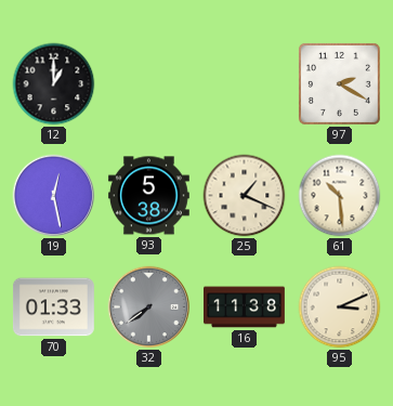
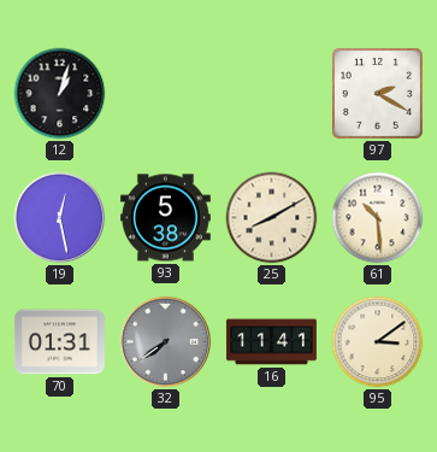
12: 1:00 -> 1:03 (60, 94)
25: 1:19 -> 8:10 (272, 218)
70: 01:33 -> 01:31 (59, 342)
16: 11:38 -> 11:41 (272, 342)
95: 3:11 -> 3:09 (378, 342)
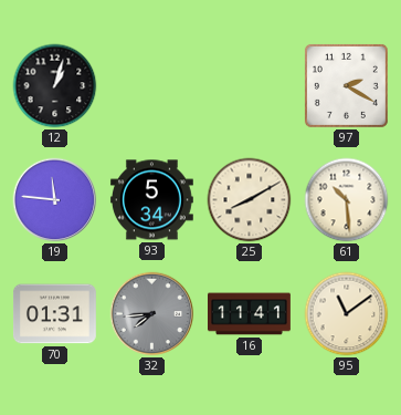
19: 12:28 -> 11:46 (55, 200)
93: 5:38 -> 5:34 (151, 200)
32: 7:39 -> 7:44 (152, 314)
95: 3:09 -> 11:09 (347, 314)
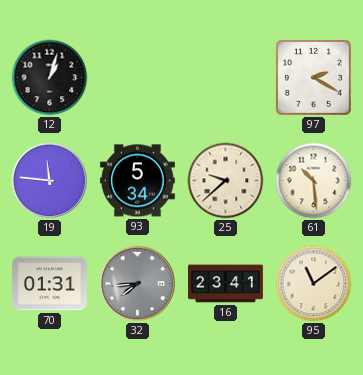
25: 8:10 -> 9:38 (226, 181)
16: 11:41 -> 23:41 (226, 284)
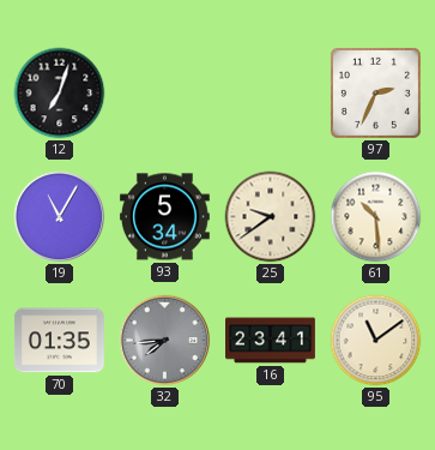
12: 1:03 -> 7:03 (60, 94)
97: 2:20 -> 2:34 (375, 92)
19: 11:46 -> 11:05 (60, 217)
25: 9:38 -> 9:39 (271, 217)
70: 01:31 -> 01:35 (59, 341)
